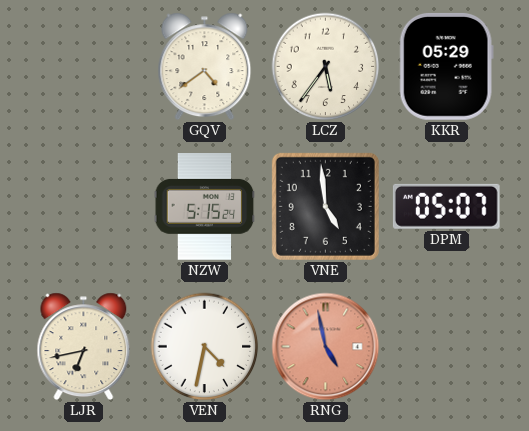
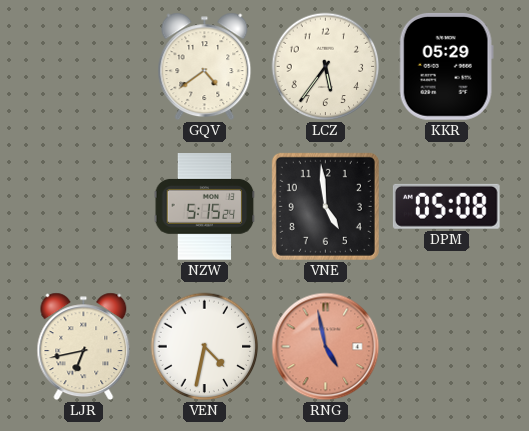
DPM: 05:07 -> 05:08 (446, 206)
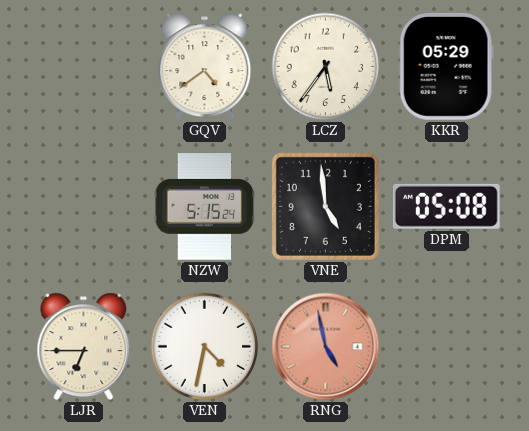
LJR: 6:43 -> 6:45 (84, 347)
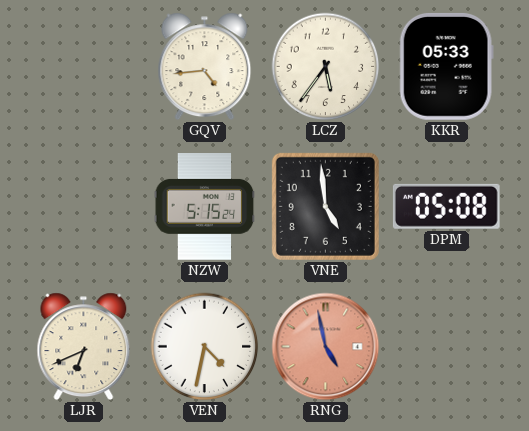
GQV: 4:39 -> 4:44 (205, 67)
KKR: 05:29 -> 05:33 (446, 66)
LJR: 6:45 -> 6:41 (84, 347)
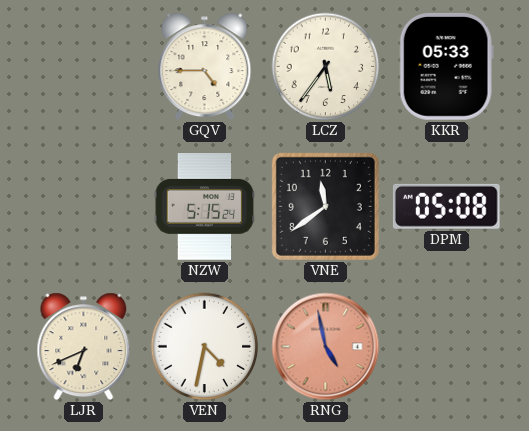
GQV: 4:44 -> 4:45 (205, 67)
VNE: 4:59 -> 11:39 (325, 206)
